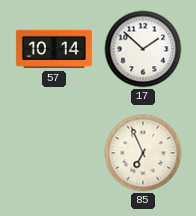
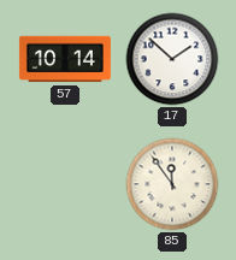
85: 6:56 -> 11:54 (172, 184)
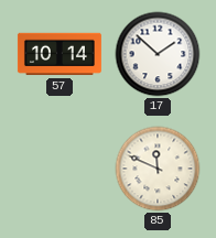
85: 11:54 -> 11:49 (158, 169)
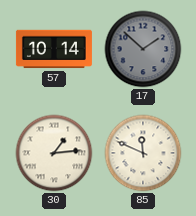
17 dial: white -> grey (143, 49)
30: none -> 1:14 (54, 153)
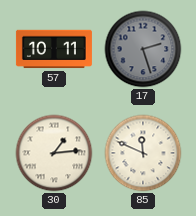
57: 10:14 -> 10:11 (54, 49)
17: 1:52 -> 2:27 (143, 49)
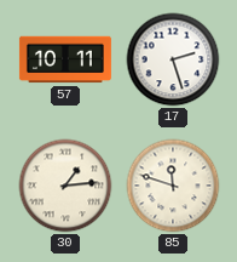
17 dial: grey -> white (173, 59)
85: 11:49 -> 11:48 (173, 186)
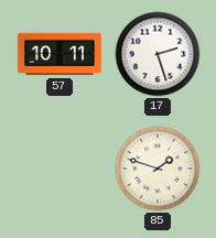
30: 1:14 -> none (65, 186)
85: 11:48 -> 1:48 (158, 169)
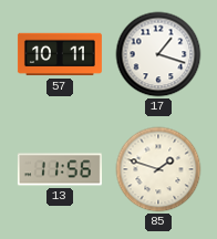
17: 2:27 -> 1:18 (158, 54)
13: none -> 11:56 (60, 169)
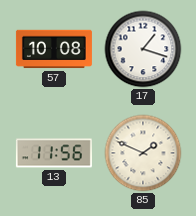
57: 10:11 -> 10:08 (54, 49)
85: 1:48 -> 1:49 (143, 153)
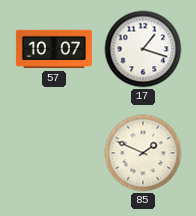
57: 10:08 -> 10:07 (54, 49)
13: 11:56 -> none (54, 153)
